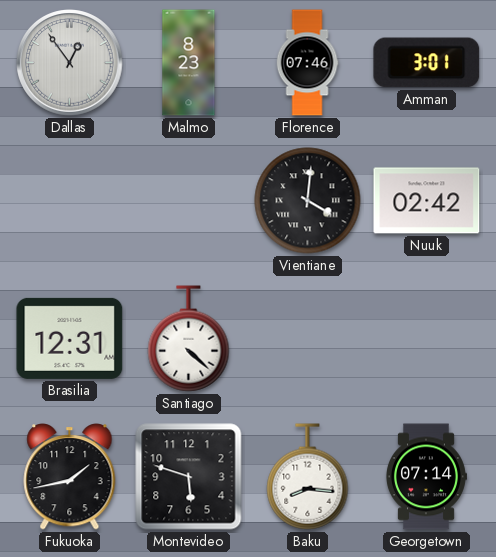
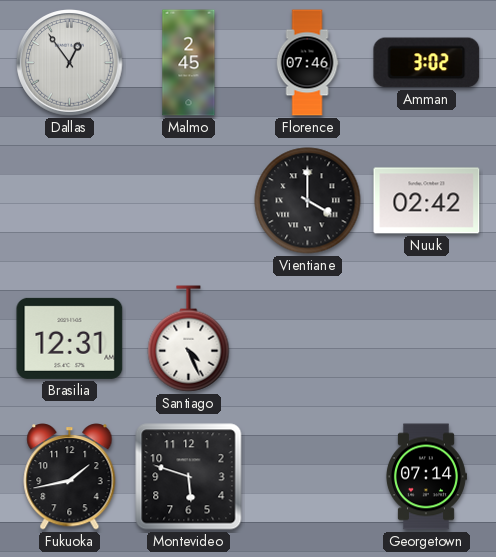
Malmo: 8:23 -> 2:45 (189, 63)
Amman: 3:01 -> 3:02 (427, 63)
Vientiane: 4:01 -> 4:00 (308, 201)
Santiago: 4:22 -> 4:26 (189, 339)
Baku: 8:16 -> none (308, 477)
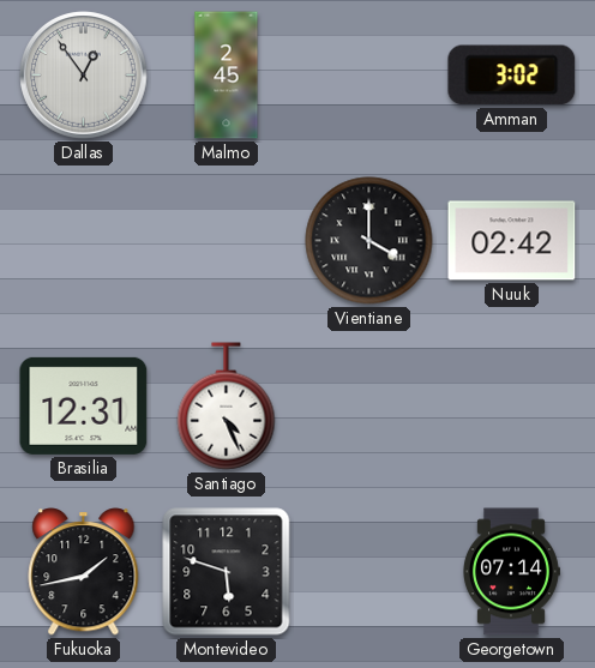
Florence: 07:46 -> none (307, 63)
